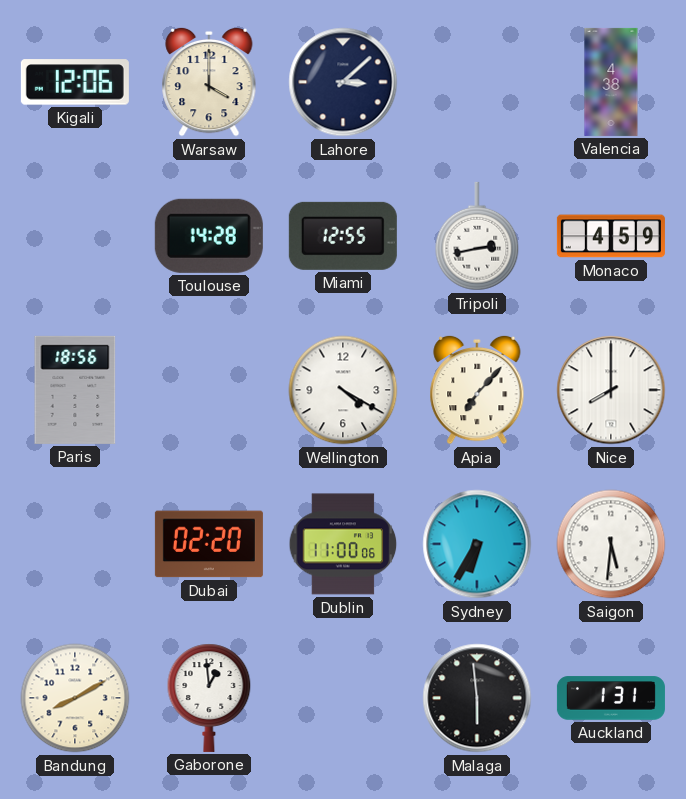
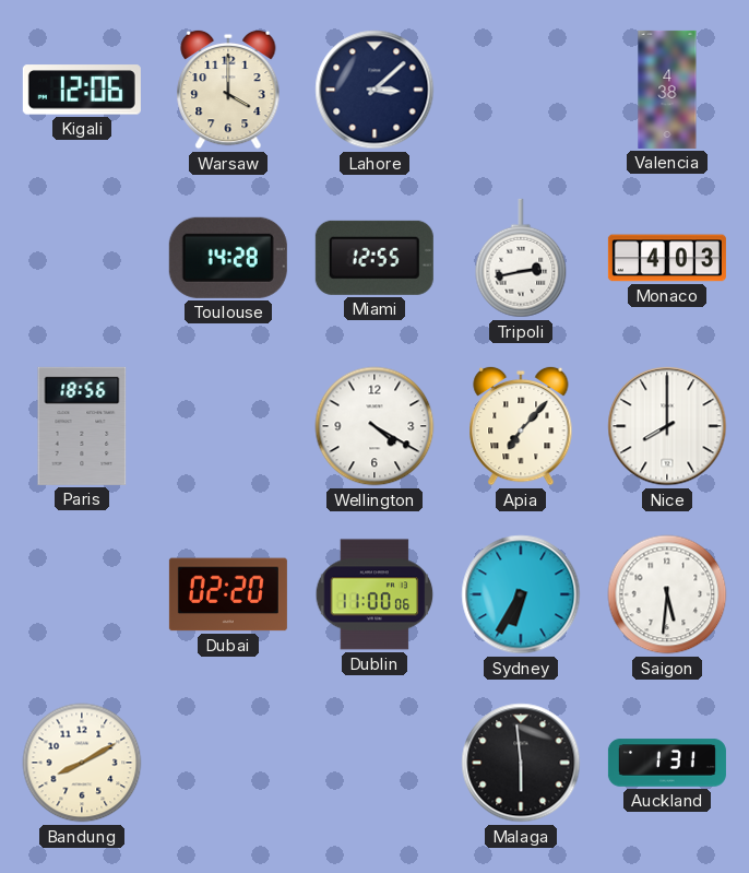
Monaco: 4:59 -> 4:03 (667, 258)
Gaborone: 12:59 -> none (209, 698)
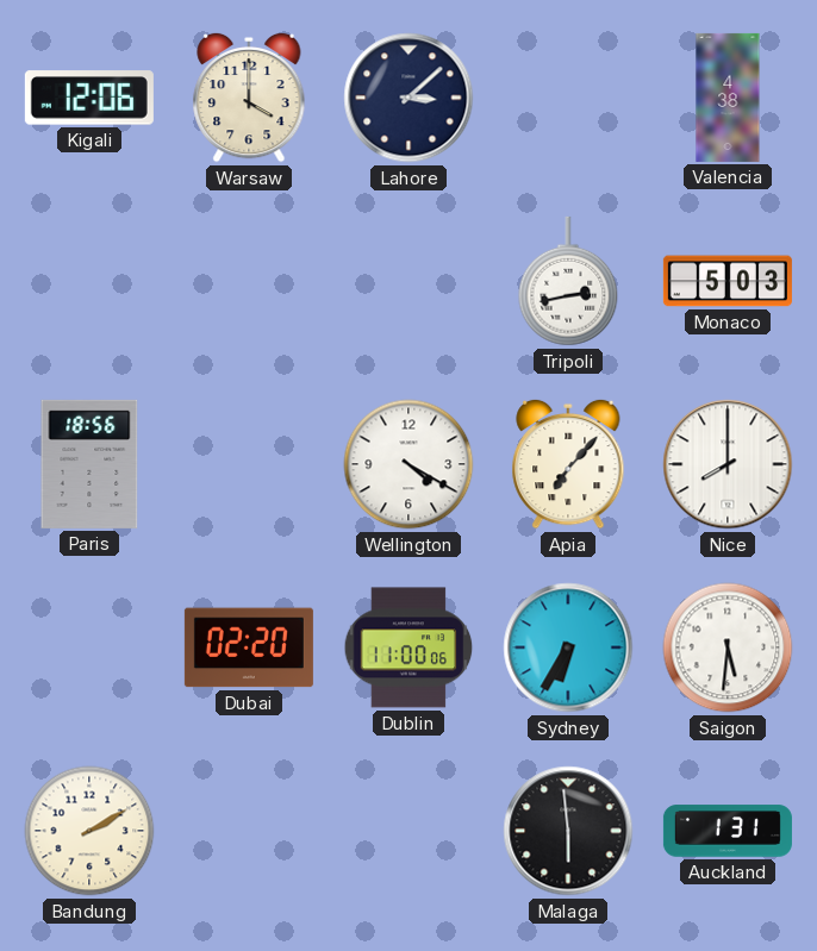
Toulouse: 14:28 -> none (228, 258)
Miami: 12:55 -> none (374, 258)
Monaco: 4:03 -> 5:03 (728, 281)
Bandung: 8:10 -> 2:10 (89, 831)
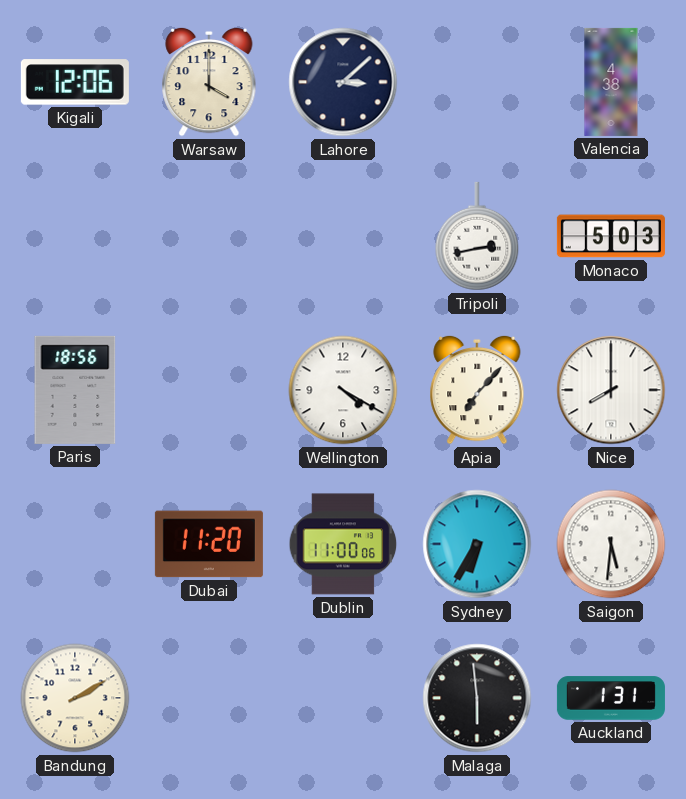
Dubai: 02:20 -> 11:20 (209, 544)
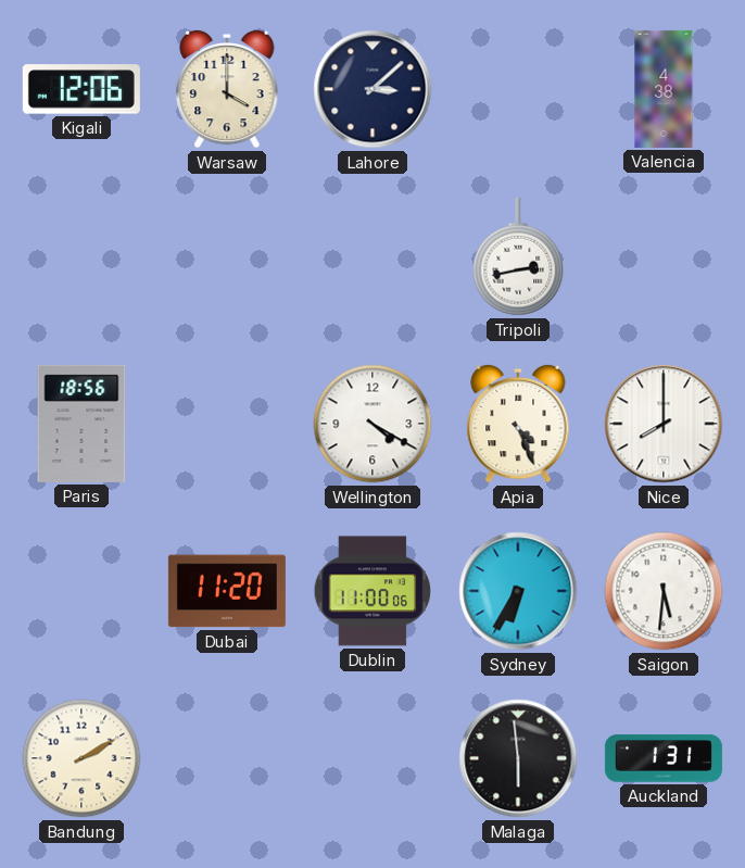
Monaco: 5:03 -> none (611, 236)
Apia: 7:07 -> 4:26 (518, 424)
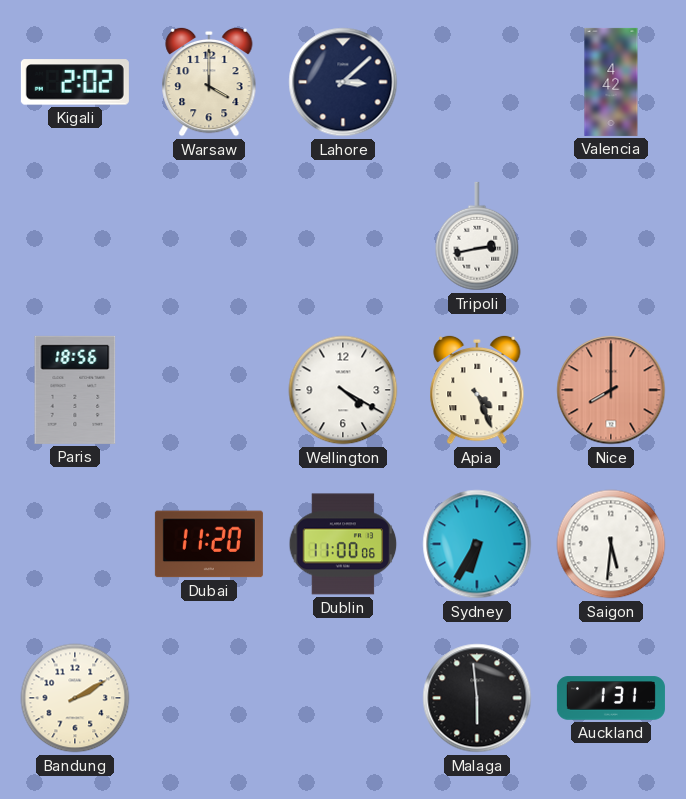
Kigali: 12:06 -> 2:02 (75, 82)
Valencia: 4:38 -> 4:42 (611, 82)
Nice dial: white -> salmon (611, 390)
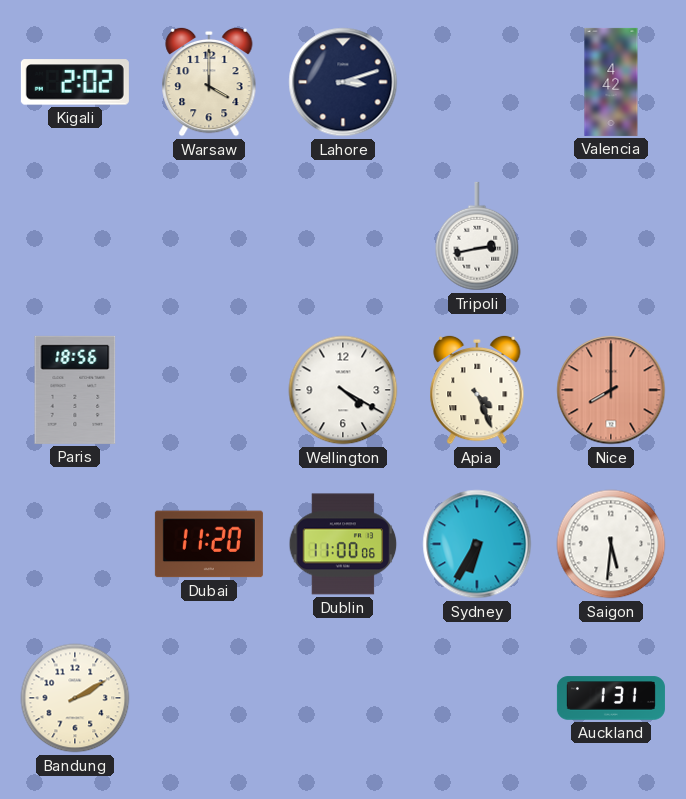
Lahore: 3:08 -> 3:12 (343, 82)
Malaga: 5:59 -> none (477, 698)
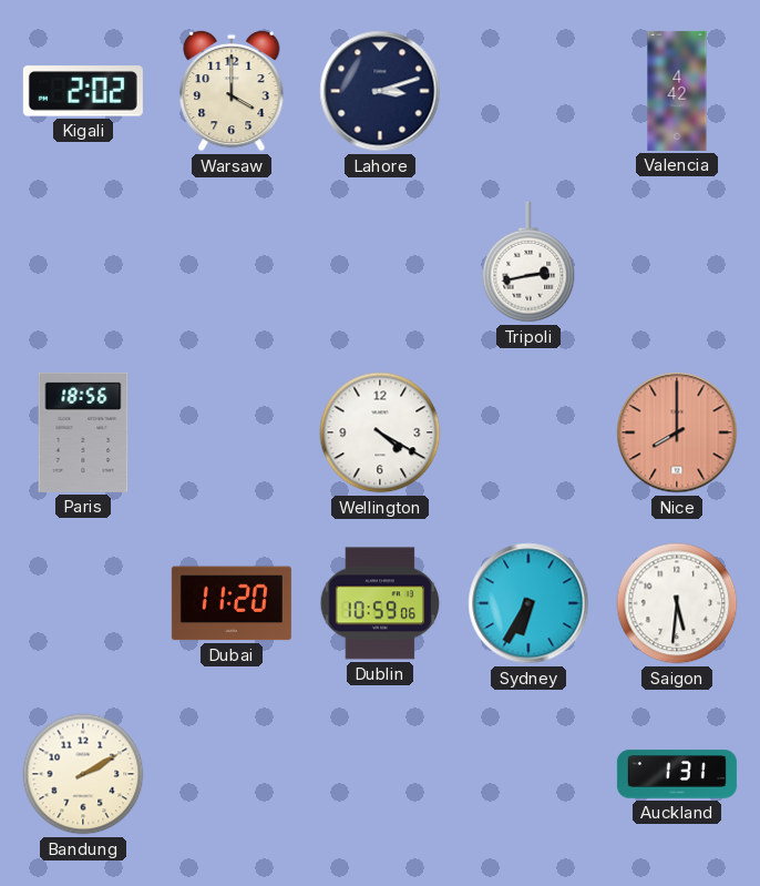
Apia: 4:26 -> none (477, 390)
Dublin: 11:00 -> 10:59 (380, 603)
